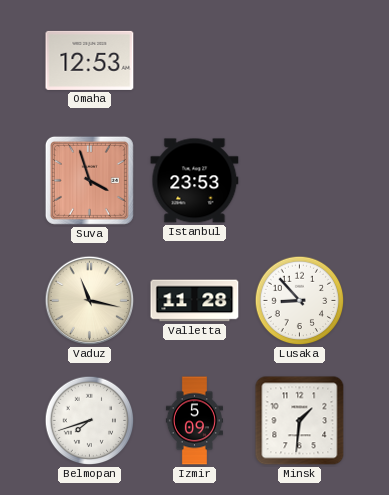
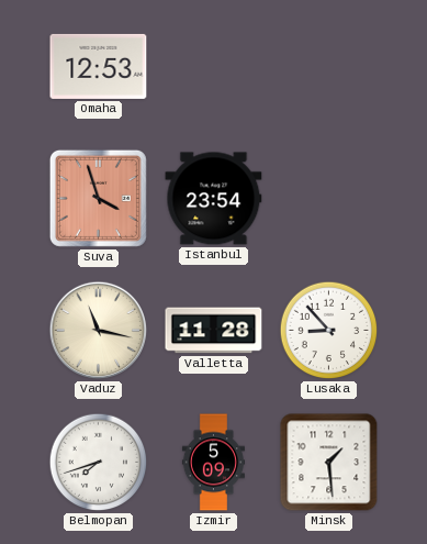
Istanbul: 23:53 -> 23:54 (214, 199)
Minsk: 1:31 -> 1:29 (329, 463)
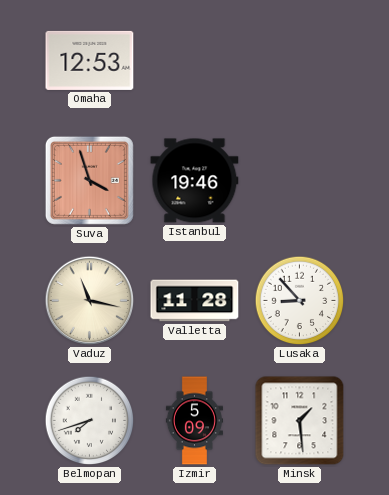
Istanbul: 23:54 -> 19:46 (195, 181)
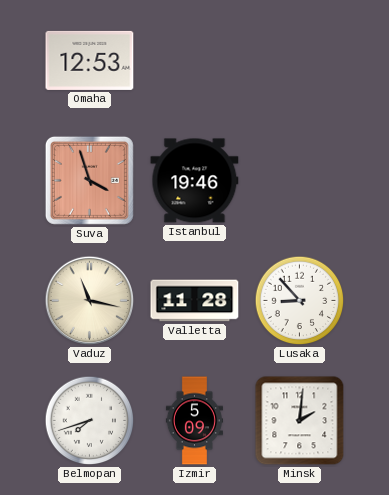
Minsk: 1:29 -> 2:01 (300, 421)
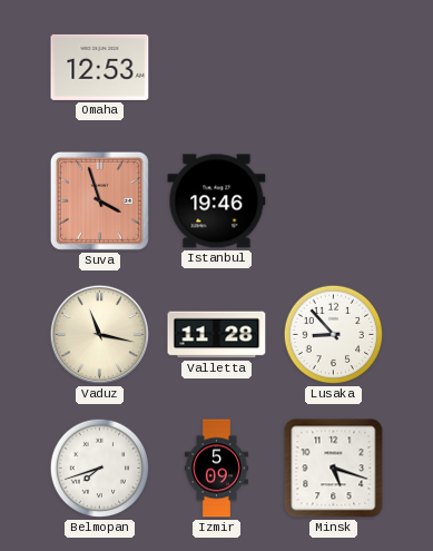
Minsk: 2:01 -> 5:18 (334, 469)
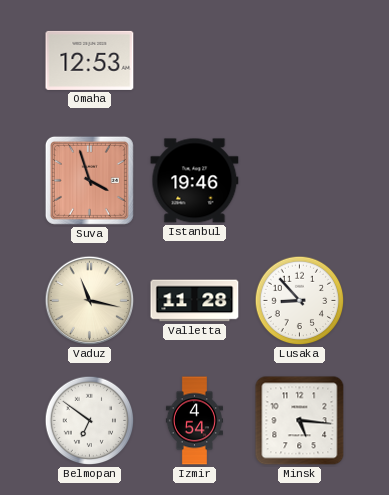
Belmopan: 7:42 -> 6:51 (90, 421)
Izmir: 5:09 -> 4:54 (194, 421)
Minsk: 5:18 -> 5:16 (300, 421)
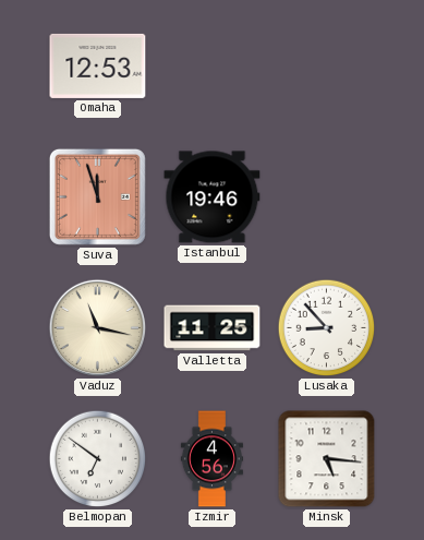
Suva: 3:57 -> 11:57 (97, 196)
Valletta: 11:28 -> 11:25 (213, 328)
Izmir: 4:54 -> 4:56 (211, 459)
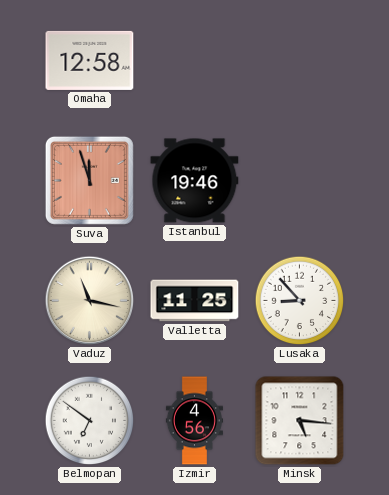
Omaha: 12:53 -> 12:58 (90, 60)
